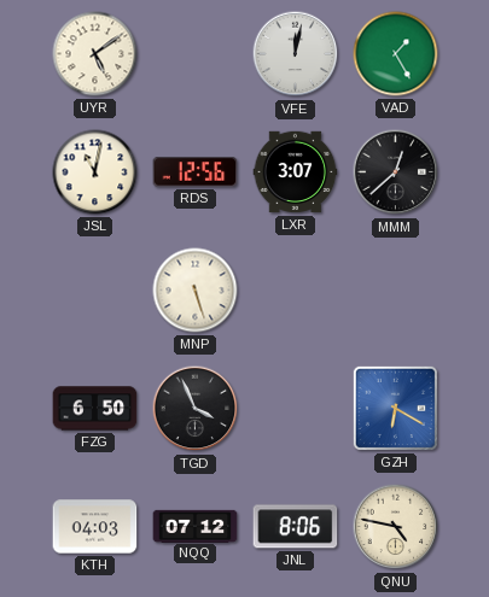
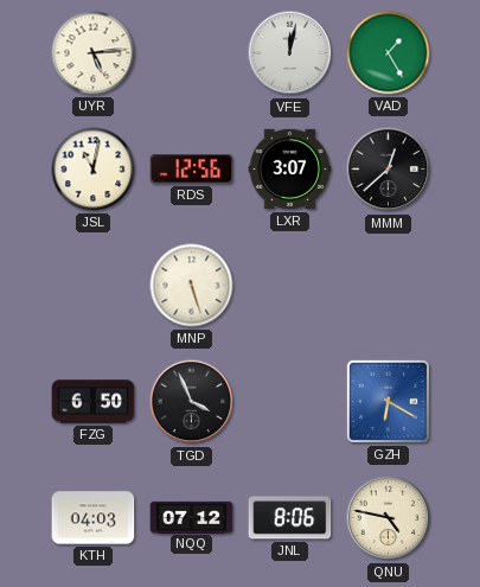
UYR: 5:09 -> 5:14 (94, 53)
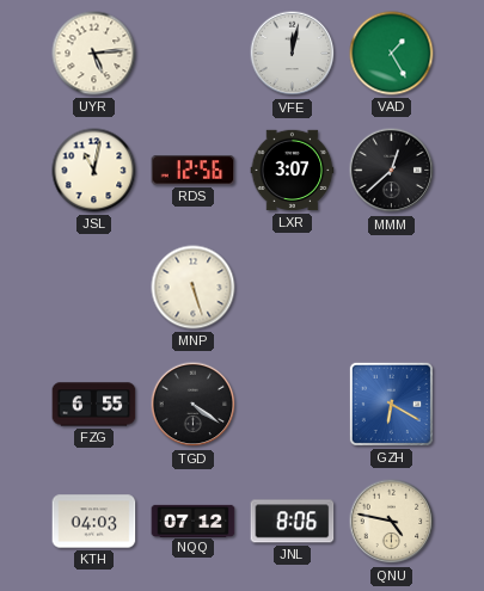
FZG: 6:50 -> 6:55 (94, 405)
TGD: 3:56 -> 4:21 (194, 405)
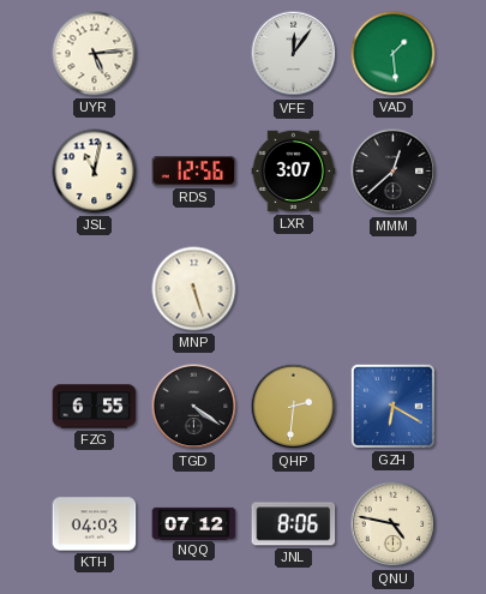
VFE: 12:02 -> 12:06 (294, 54)
VAD: 1:25 -> 1:29 (394, 54)
QHP: none -> 2:31 (294, 407)
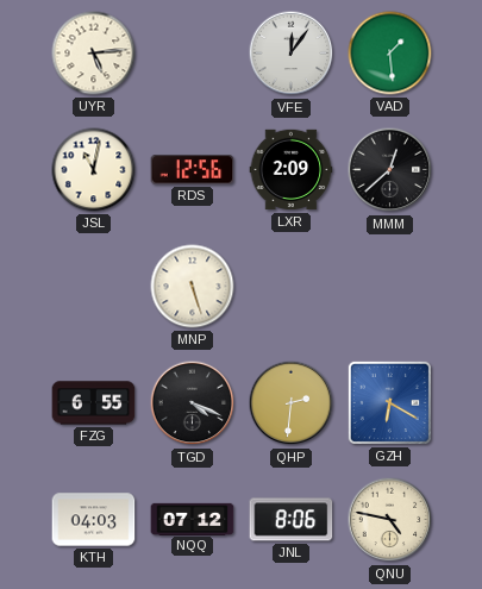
LXR: 3:07 -> 2:09 (292, 170)
TGD: 4:21 -> 4:19 (193, 403)
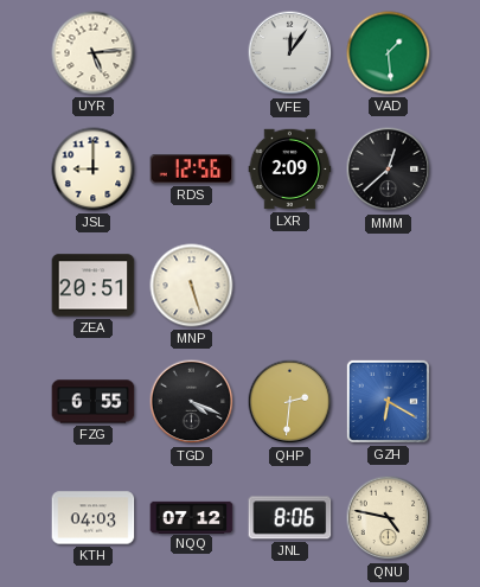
JSL: 11:02 -> 9:00 (94, 170)
ZEA: none -> 20:51 (94, 286)
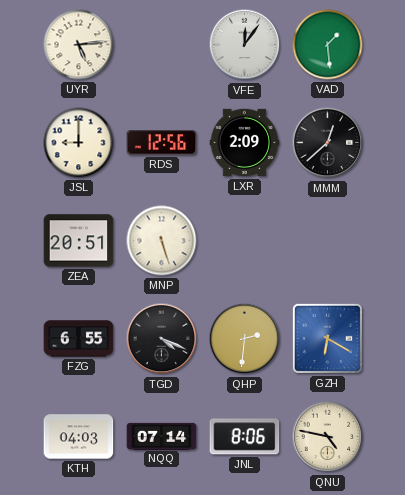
NQQ: 07:12 -> 07:14 (162, 436)
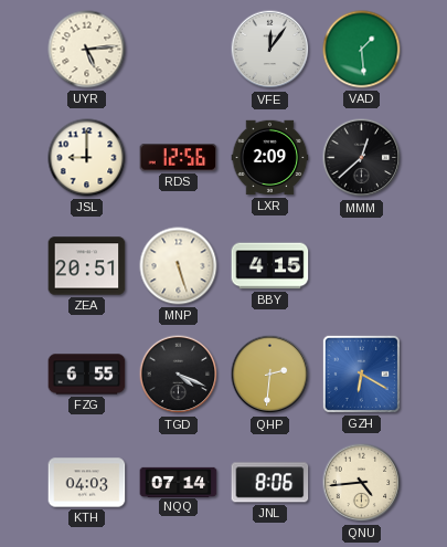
BBY: none -> 4:15 (270, 266)
QNU: 4:47 -> 4:44 (362, 483)
